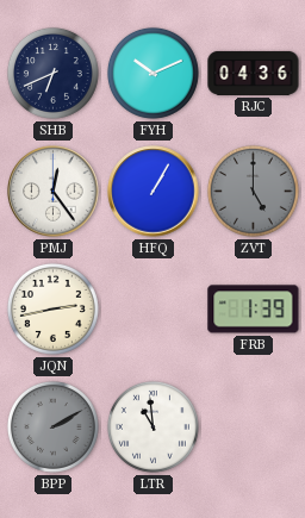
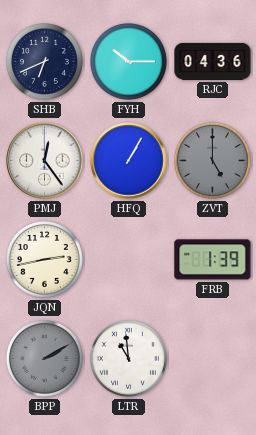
FYH: 10:11 -> 10:15 (128, 61)
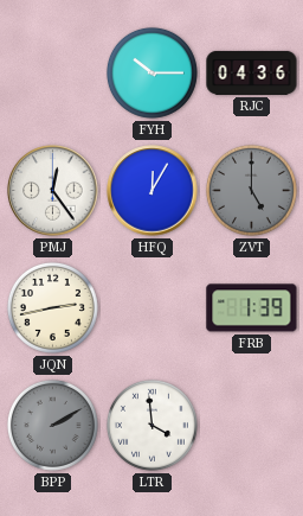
SHB: 6:41 -> none (44, 61)
HFQ: 1:05 -> 12:05 (153, 191)
LTR: 10:59 -> 3:59 (151, 425)
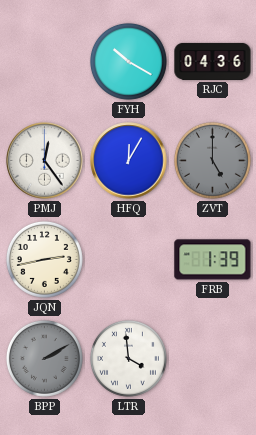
FYH: 10:15 -> 10:20 (128, 61)
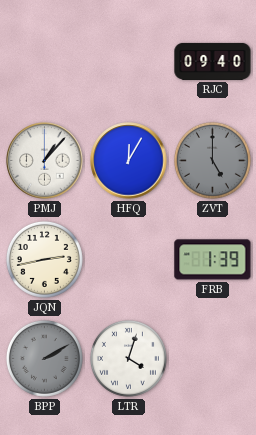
FYH: 10:20 -> none (128, 61)
RJC: 04:36 -> 09:40 (213, 61)
PMJ: 12:24 -> 1:07 (45, 161)
LTR: 3:59 -> 4:03 (128, 358)
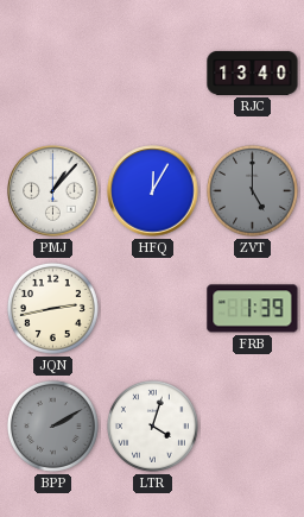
RJC: 09:40 -> 13:40 (253, 72)
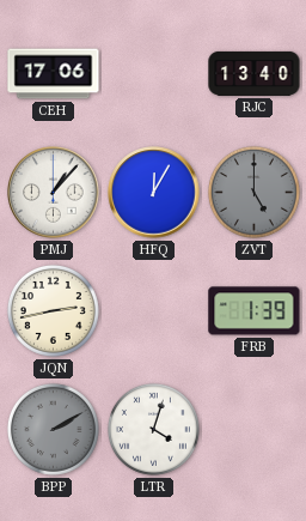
CEH: none -> 17:06 (54, 74)
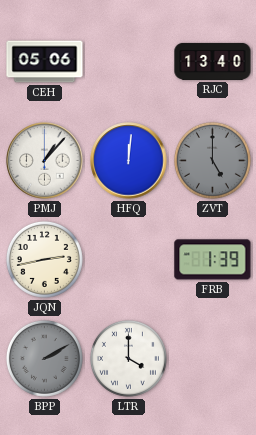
CEH: 17:06 -> 05:06 (45, 62)
HFQ: 12:05 -> 12:01 (129, 161)
LTR: 4:03 -> 4:00 (128, 358)
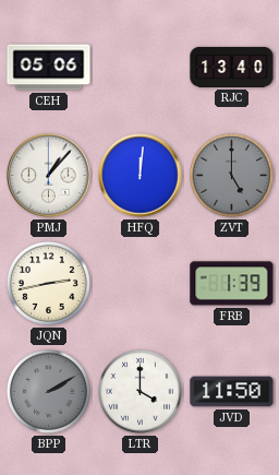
JVD: none -> 11:50 (232, 392)
